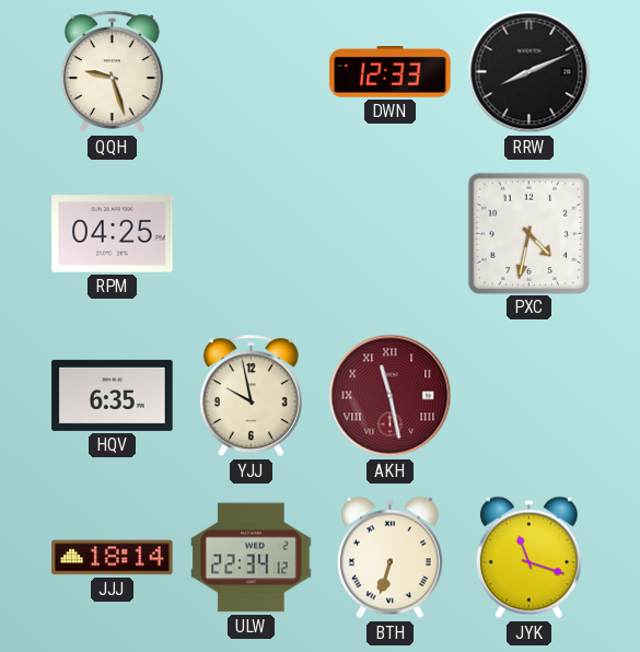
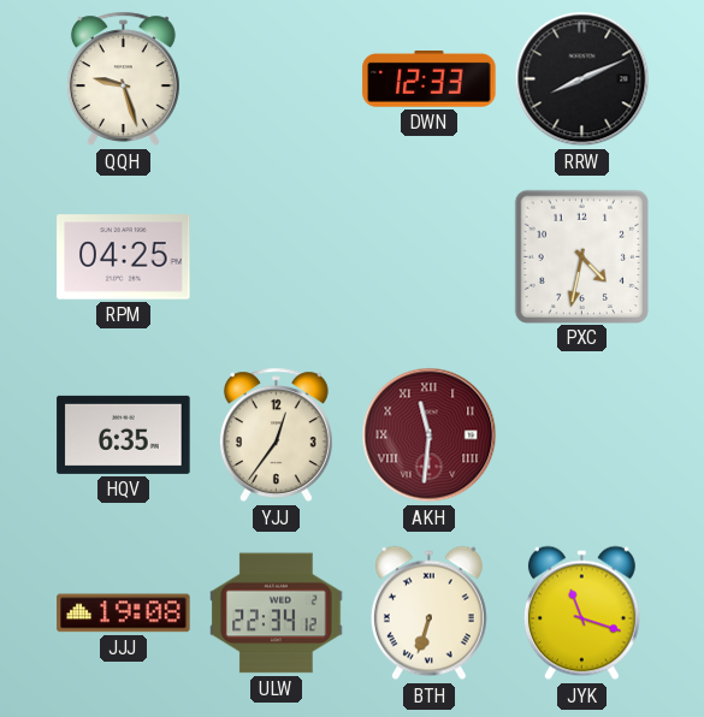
YJJ: 9:58 -> 12:36 (276, 435)
AKH: 11:28 -> 11:31 (430, 435)
JJJ: 18:14 -> 19:08 (124, 614)
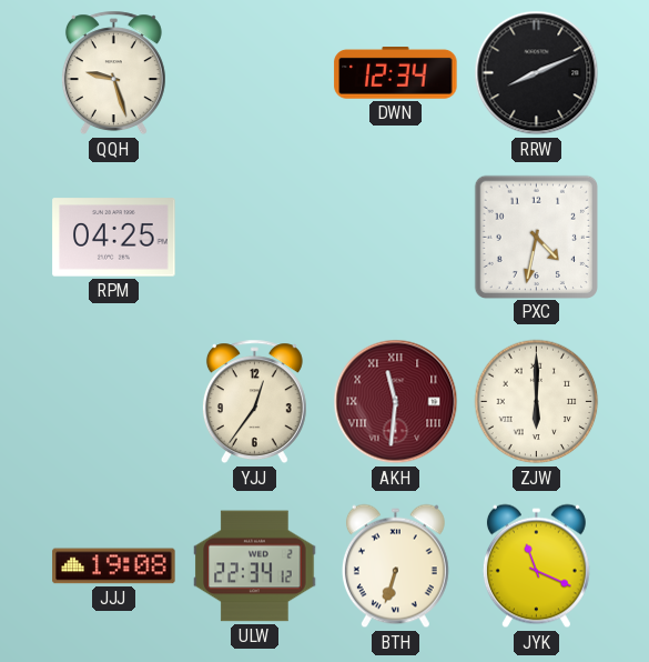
DWN: 12:33 -> 12:34 (396, 73)
HQV: 6:35 -> none (124, 434)
ZJW: none -> 6:00 (537, 402)
JYK: 11:18 -> 11:19 (536, 566)
